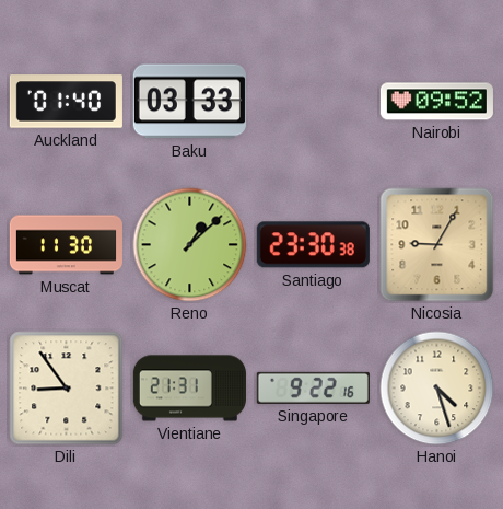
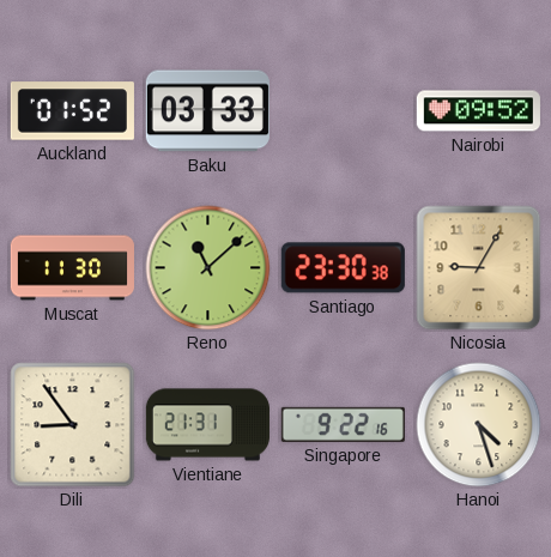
Auckland: 01:40 -> 01:52 (72, 111)
Reno: 1:08 -> 11:08 (208, 268)
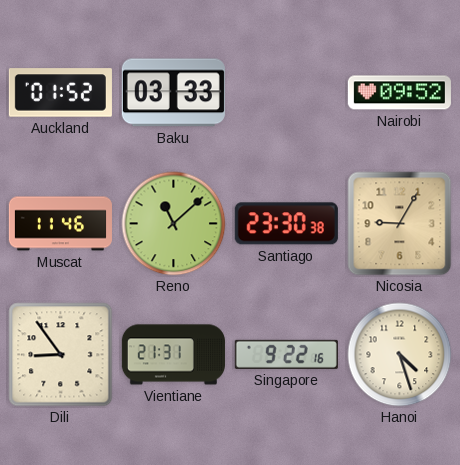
Muscat: 11:30 -> 11:46 (60, 224)
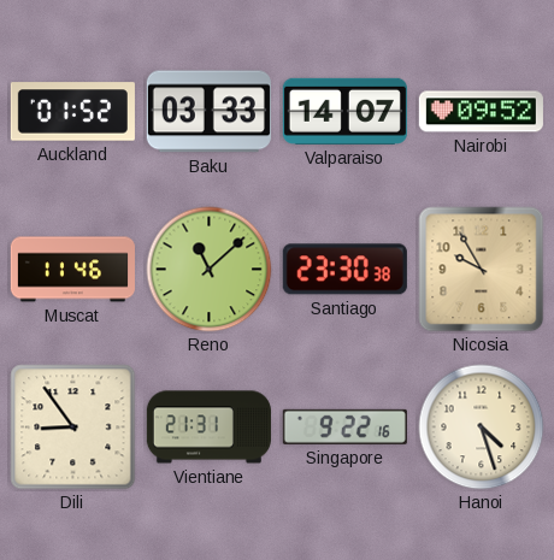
Valparaiso: none -> 14:07 (344, 111)
Nicosia: 9:05 -> 9:55 (482, 270)
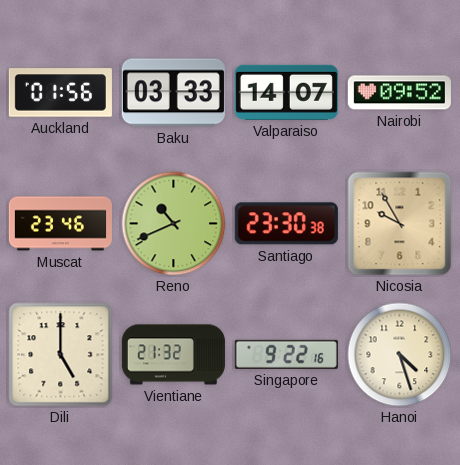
Auckland: 01:52 -> 01:56 (60, 93)
Muscat: 11:46 -> 23:46 (60, 224)
Reno: 11:08 -> 10:41 (174, 224)
Dili: 8:54 -> 5:00 (61, 355)
Vientiane: 21:31 -> 21:32 (173, 355)
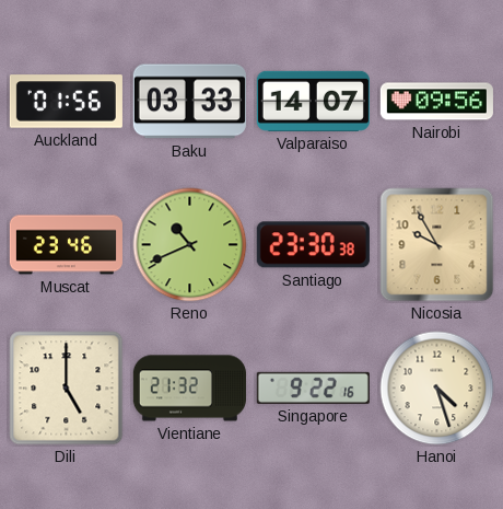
Nairobi: 09:52 -> 09:56 (436, 102)
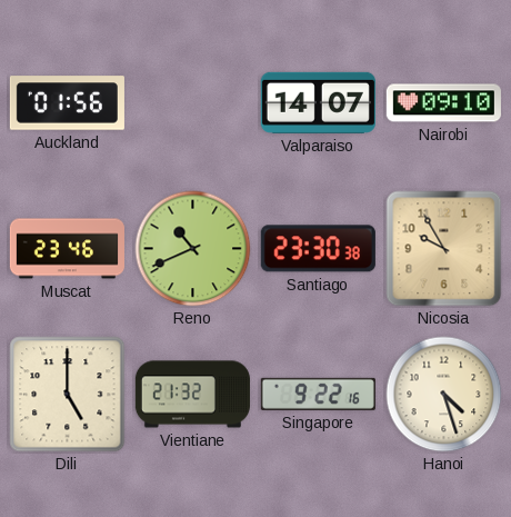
Baku: 03:33 -> none (189, 102)
Nairobi: 09:56 -> 09:10 (443, 103)
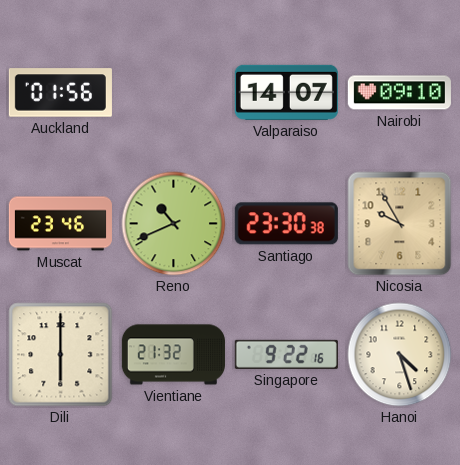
Dili: 5:00 -> 6:00 (61, 355)
